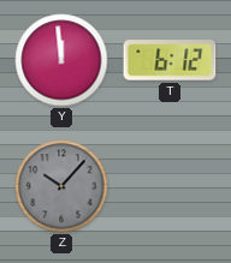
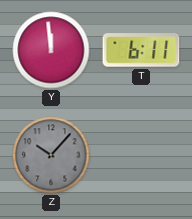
T: 6:12 -> 6:11 (141, 50)
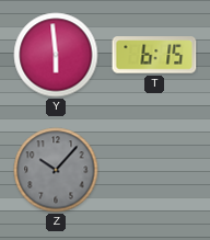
Y: 11:59 -> 5:59 (56, 55)
T: 6:11 -> 6:15 (154, 55)
